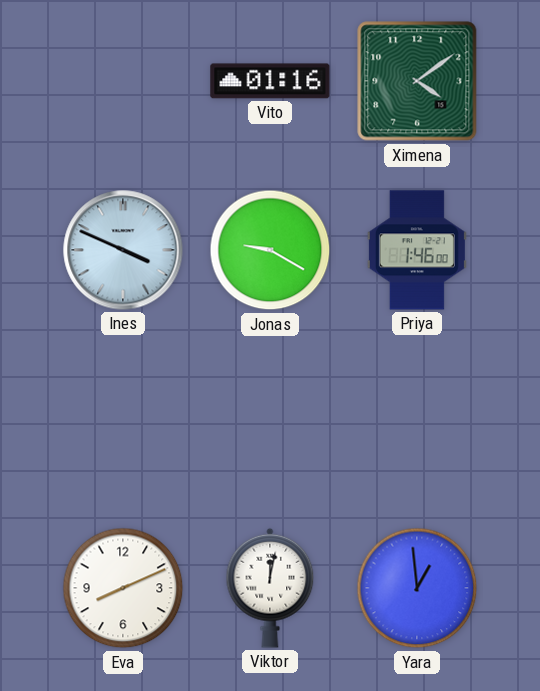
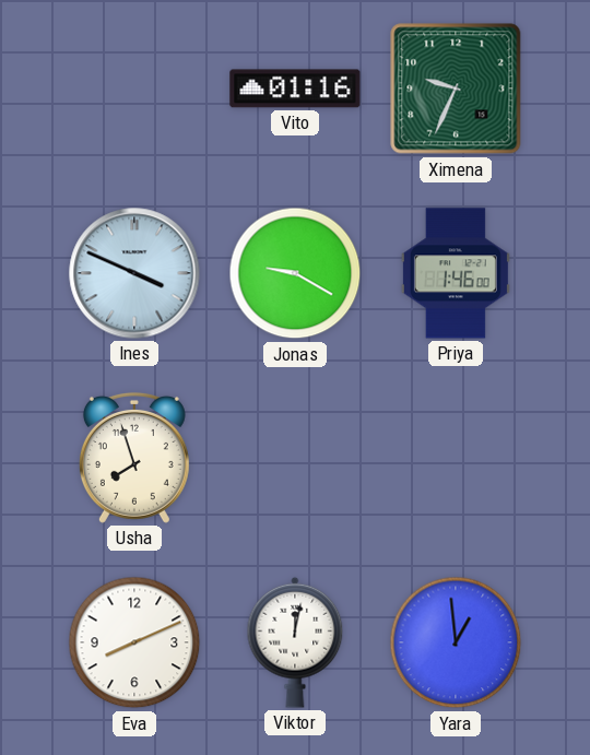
Ximena: 4:09 -> 9:34 (456, 89)
Usha: none -> 7:57 (134, 458)
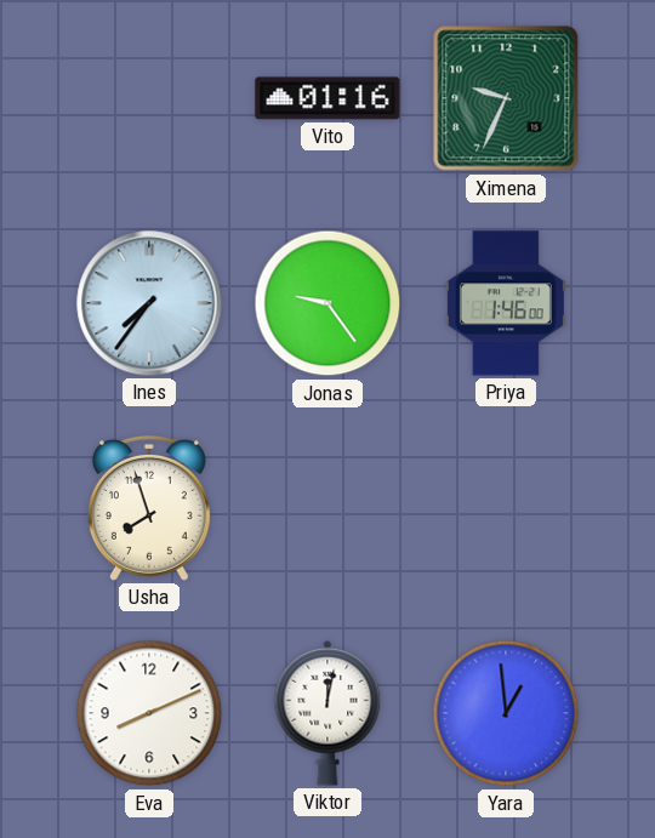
Ines: 3:49 -> 7:36 (149, 303)
Jonas: 9:20 -> 9:24 (327, 303)
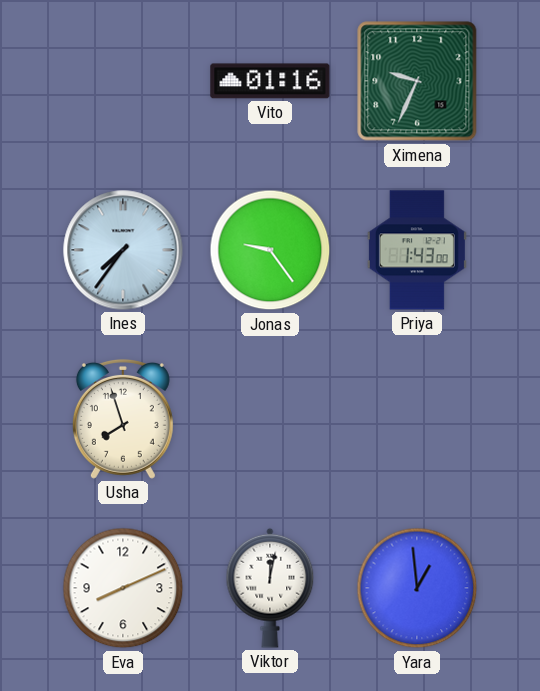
Priya: 1:46 -> 1:43 (417, 250)
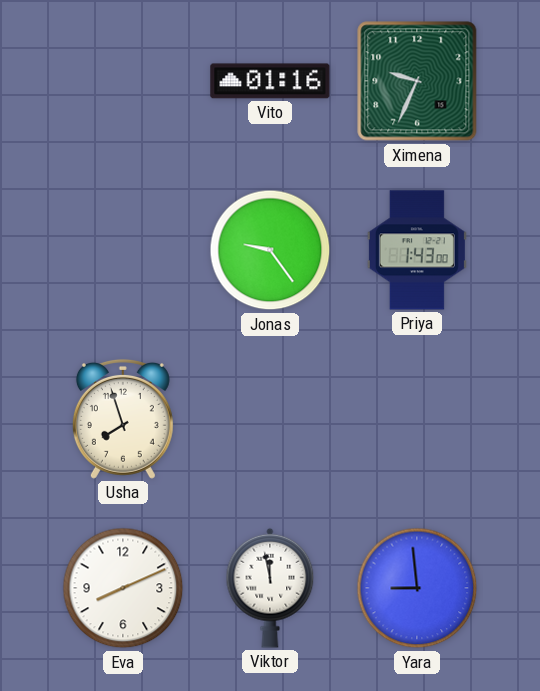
Ines: 7:36 -> none (123, 250)
Viktor: 12:02 -> 11:58 (270, 588)
Yara: 12:59 -> 8:59 (417, 588)
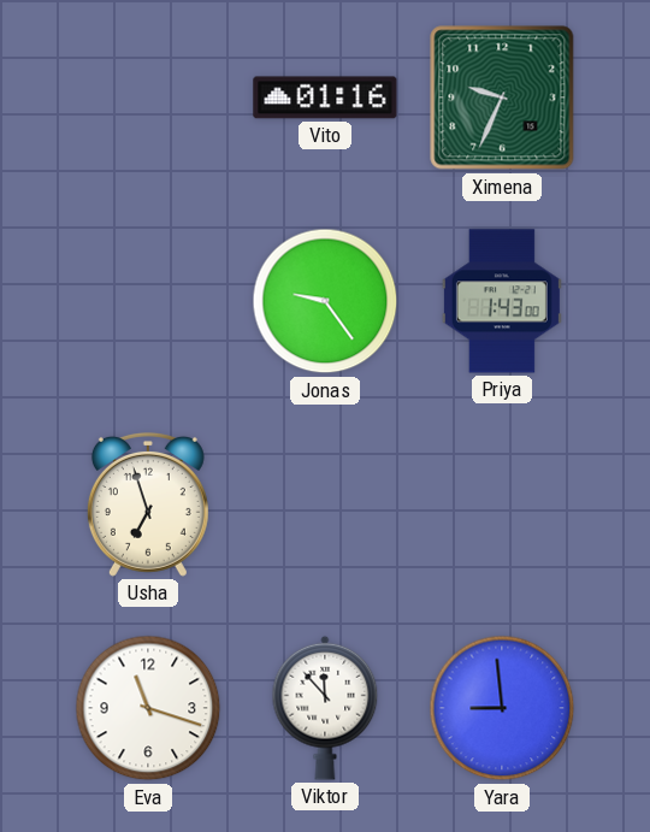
Usha: 7:57 -> 6:57 (148, 504)
Eva: 8:11 -> 11:18 (148, 708)
Viktor: 11:58 -> 11:53 (325, 708)
